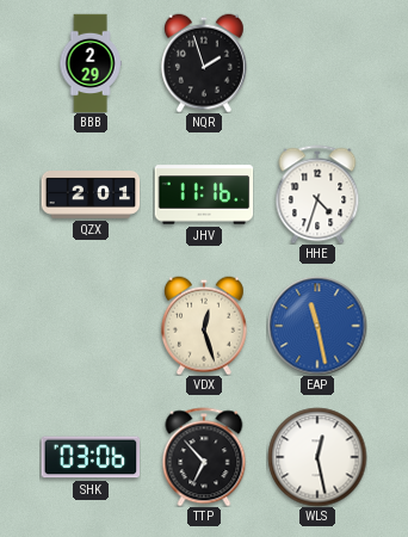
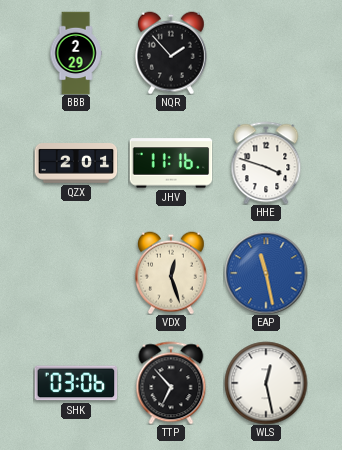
NQR: 1:57 -> 1:53 (171, 53)
HHE: 4:33 -> 3:48 (266, 163)
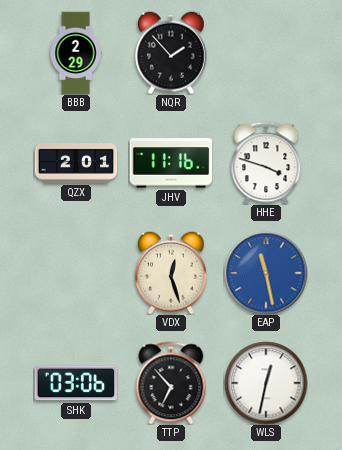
WLS: 12:28 -> 12:32 (266, 383)
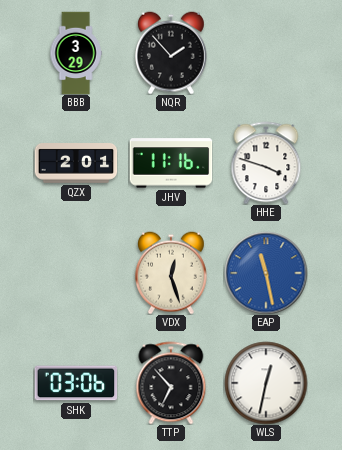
BBB: 2:29 -> 3:29 (76, 53)
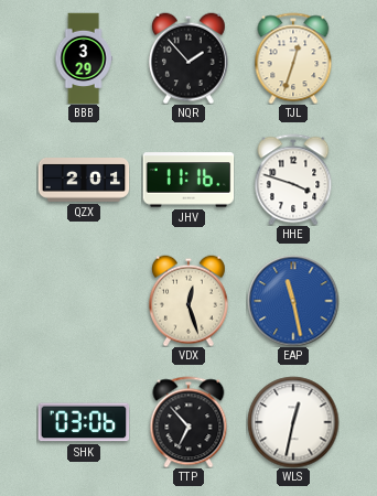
TJL: none -> 12:33 (293, 58)
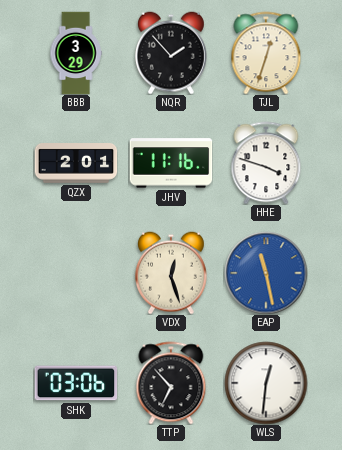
WLS: 12:32 -> 12:31 (266, 383)
